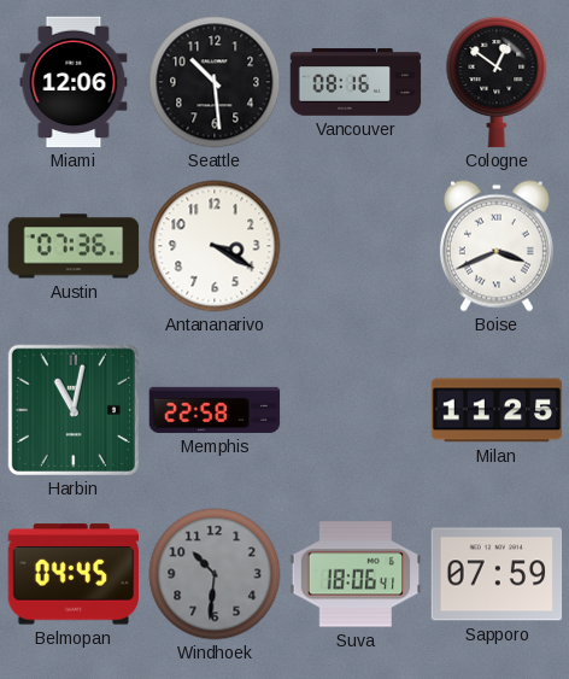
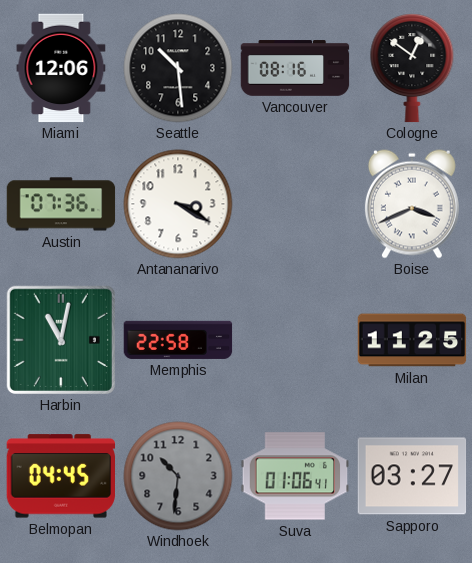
Suva: 18:06 -> 01:06 (295, 476)
Sapporo: 07:59 -> 03:27 (412, 476)
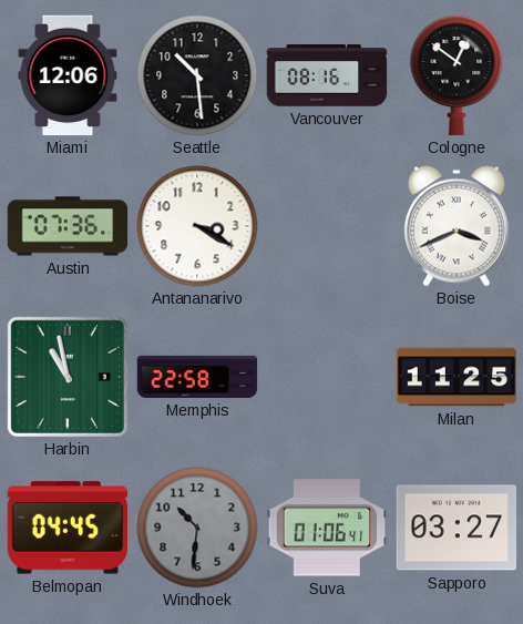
Harbin: 11:02 -> 10:58 (68, 377)
